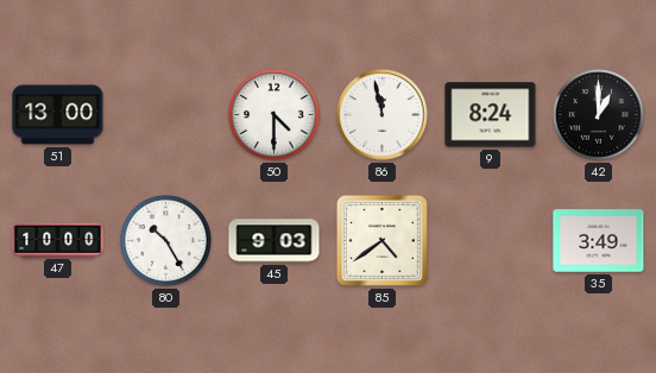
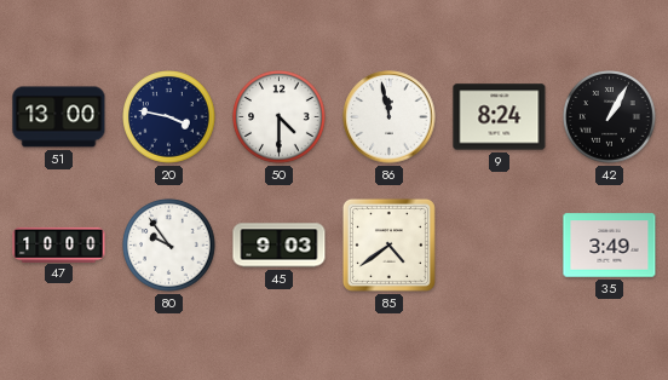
20: none -> 3:47 (169, 117)
42: 1:00 -> 1:05 (610, 117)
80: 10:25 -> 9:54 (169, 246)
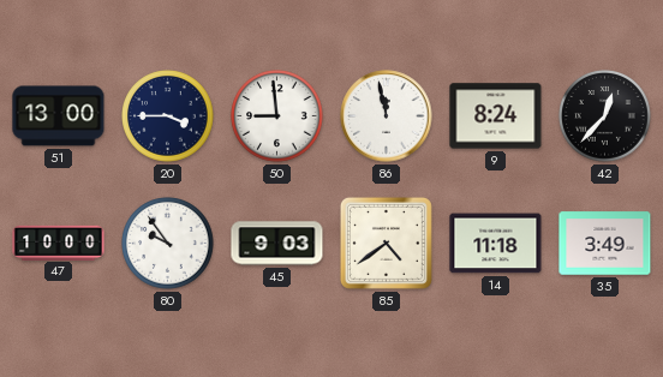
20: 3:47 -> 3:45 (168, 116)
50: 4:30 -> 8:59 (277, 116)
42: 1:05 -> 12:37 (605, 116)
14: none -> 11:18 (496, 244)
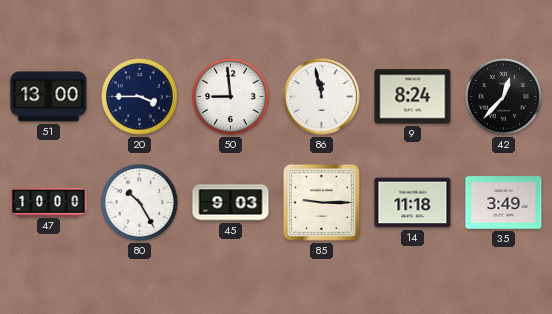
80: 9:54 -> 10:25 (140, 203)
85: 4:39 -> 9:15 (321, 202)
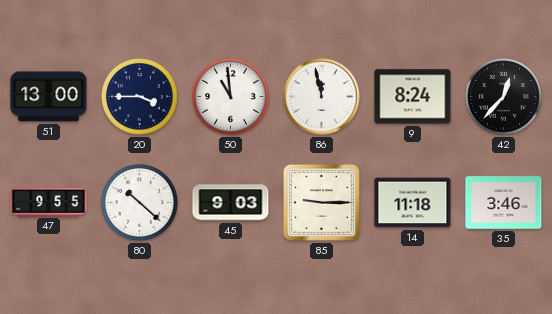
50: 8:59 -> 10:59 (231, 97)
47: 10:00 -> 9:55 (49, 202)
80: 10:25 -> 10:22 (140, 203)
35: 3:49 -> 3:46 (504, 203)
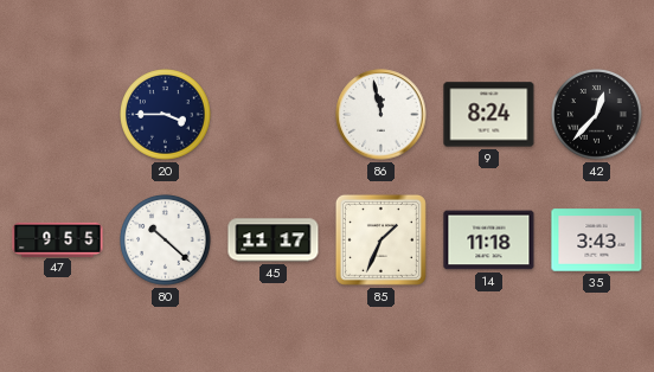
51: 13:00 -> none (49, 97)
50: 10:59 -> none (231, 97)
45: 9:03 -> 11:17 (274, 240)
85: 9:15 -> 1:34 (380, 239)
35: 3:46 -> 3:43 (597, 240)
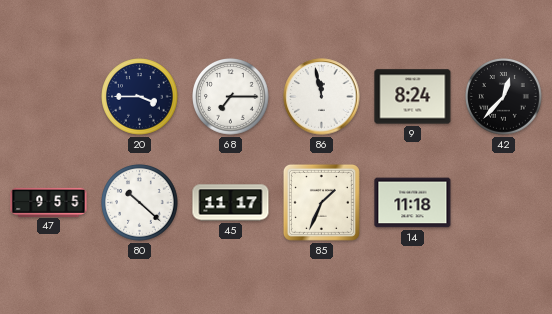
68: none -> 7:15 (231, 97)
35: 3:43 -> none (597, 240)
